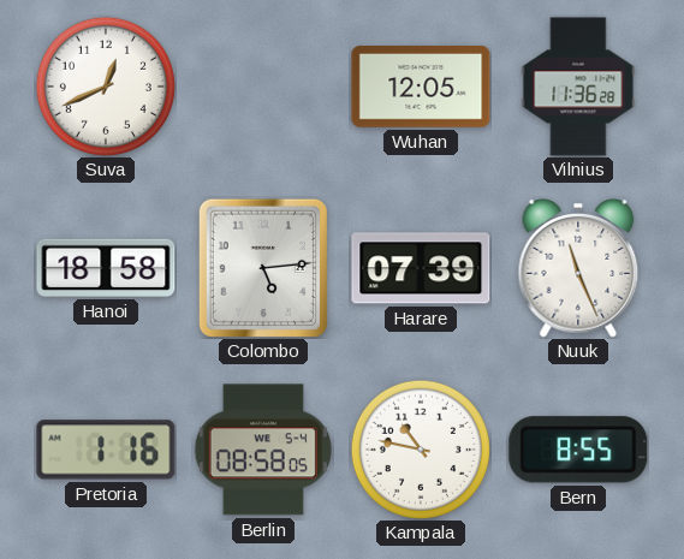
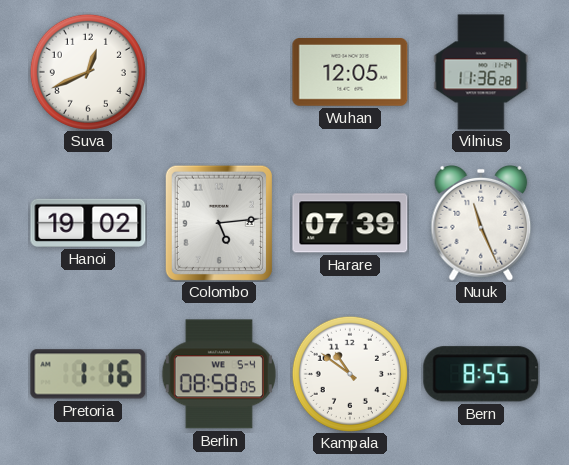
Hanoi: 18:58 -> 19:02 (88, 223)
Kampala: 10:47 -> 10:51 (350, 374)
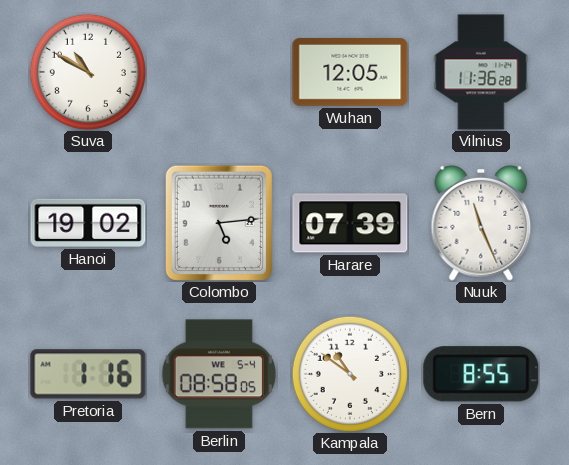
Suva: 12:41 -> 10:50 (88, 72)
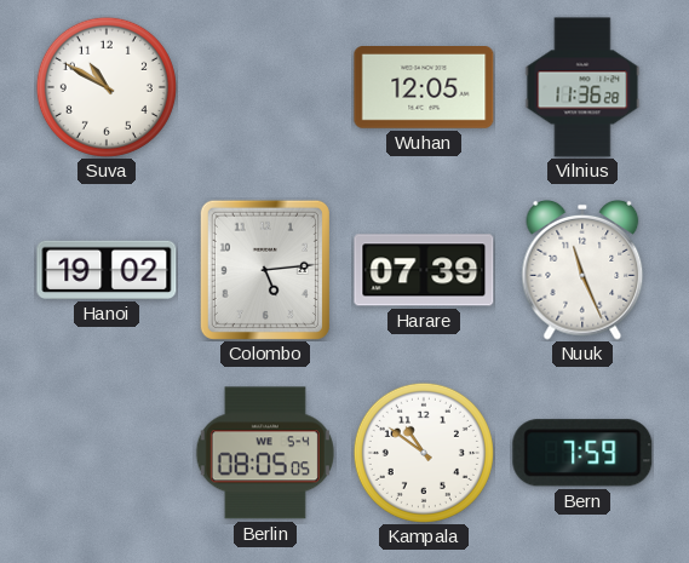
Pretoria: 1:16 -> none (88, 374)
Berlin: 08:58 -> 08:05 (265, 453)
Bern: 8:55 -> 7:59 (582, 453)
